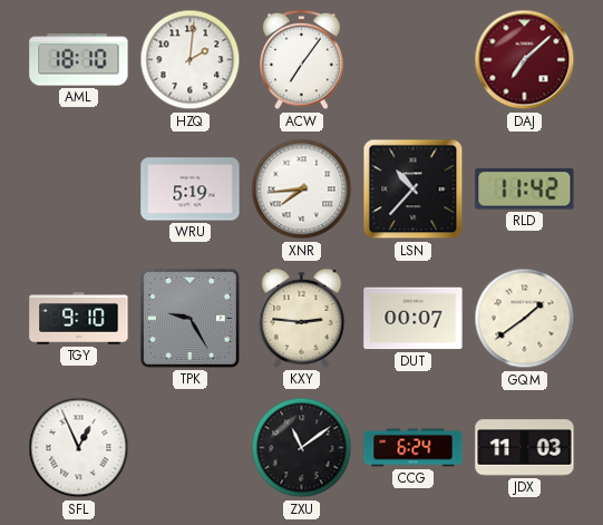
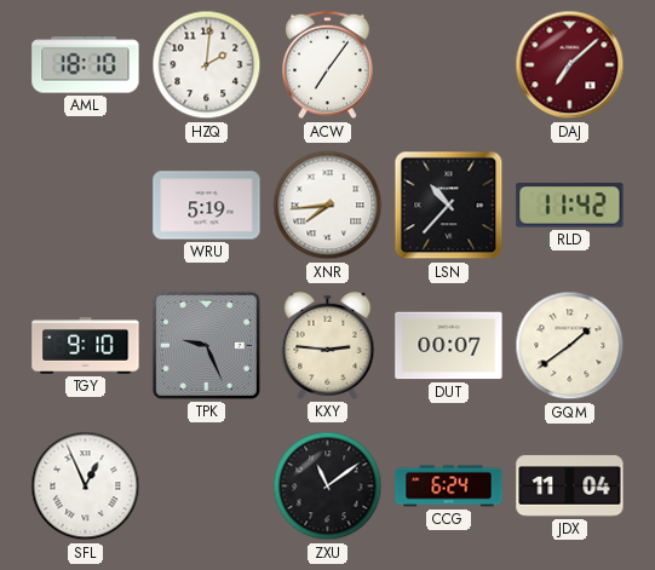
TPK: 9:25 -> 9:26 (206, 345)
JDX: 11:03 -> 11:04 (570, 486)
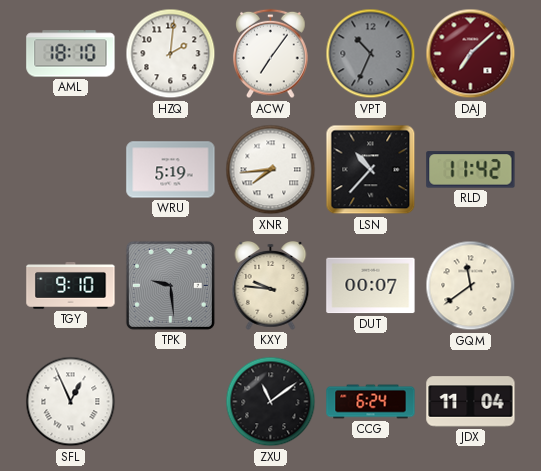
VPT: none -> 10:34 (371, 54)
TPK: 9:26 -> 9:29 (170, 285)
KXY: 2:46 -> 9:46 (271, 285)
GQM: 1:39 -> 11:39 (471, 286)
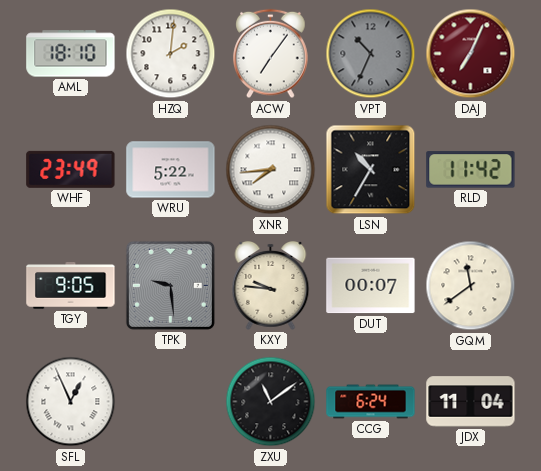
DAJ: 7:08 -> 7:04 (471, 54)
WHF: none -> 23:49 (71, 169)
WRU: 5:19 -> 5:22 (171, 170)
LSN: 10:37 -> 10:35 (371, 170)
TGY: 9:10 -> 9:05 (71, 286)
